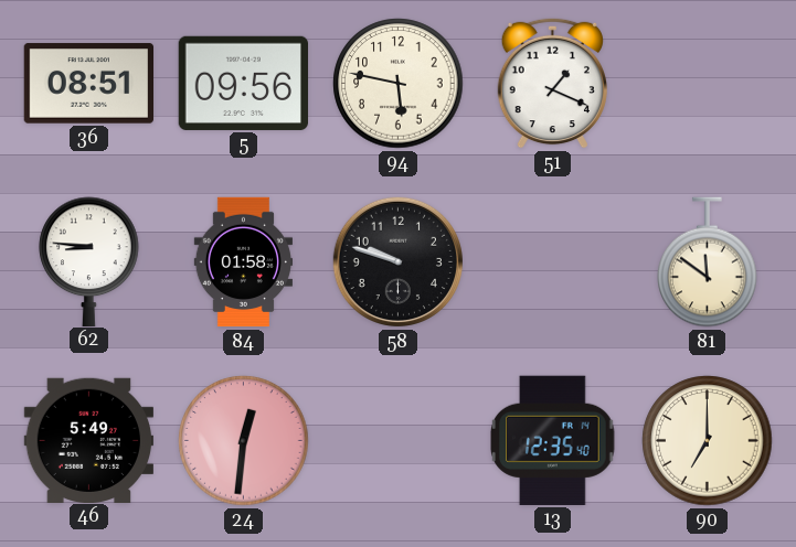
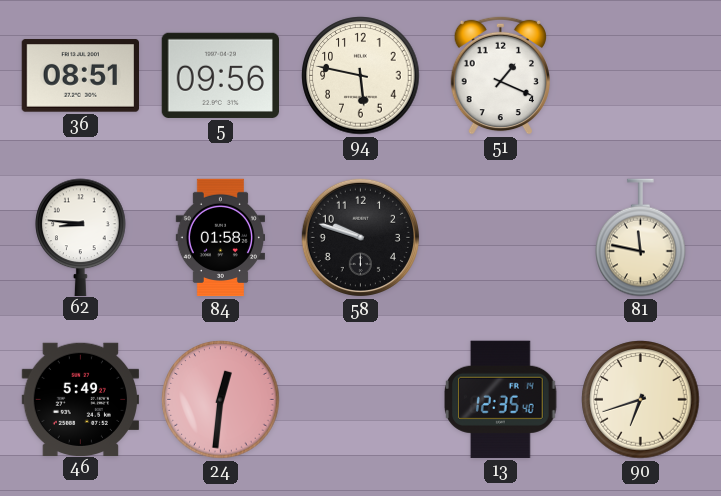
81: 11:51 -> 11:47 (641, 238)
90: 7:00 -> 6:42 (641, 400)
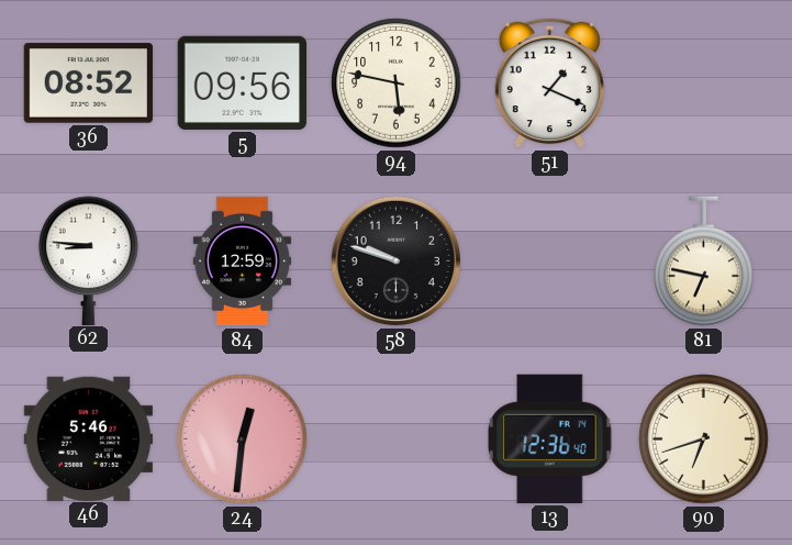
36: 08:51 -> 08:52 (88, 84)
84: 01:58 -> 12:59 (242, 262)
81: 11:47 -> 6:47 (704, 262)
46: 5:49 -> 5:46 (89, 438)
13: 12:35 -> 12:36 (550, 438)
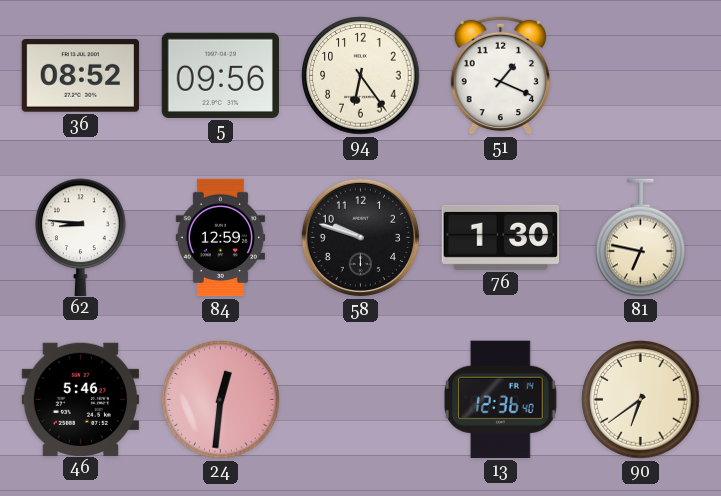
94: 5:47 -> 6:24 (361, 76)
76: none -> 1:30 (501, 237)
90: 6:42 -> 6:39 (641, 400)
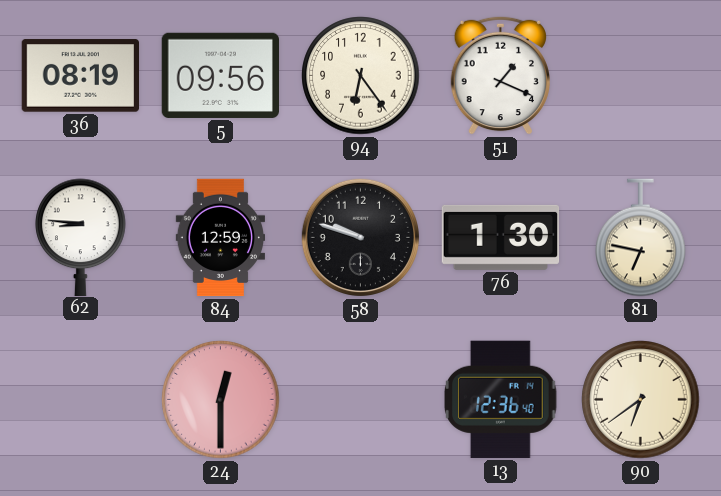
36: 08:52 -> 08:19 (80, 76)
46: 5:46 -> none (81, 399)
24: 12:31 -> 12:30 (221, 400)
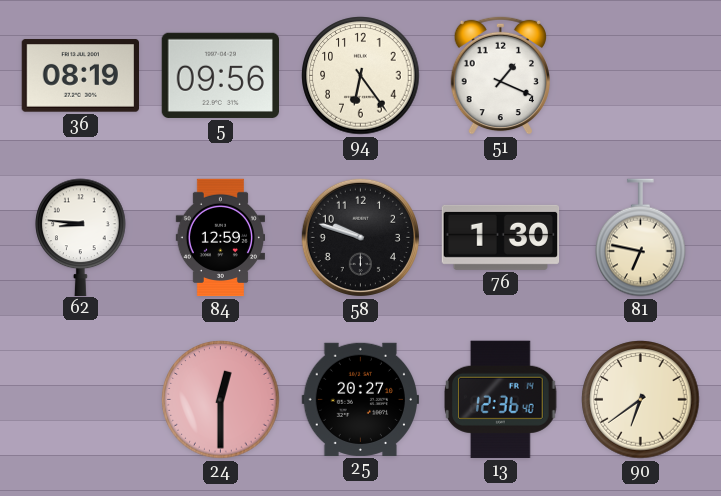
25: none -> 20:27 (360, 399)
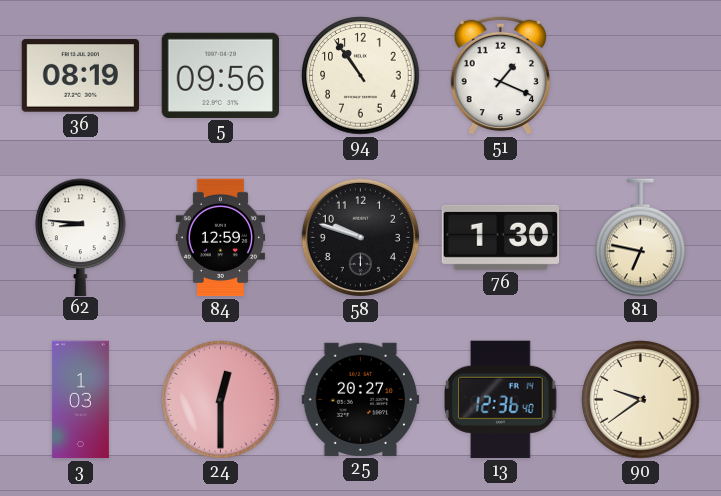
94: 6:24 -> 10:54 (361, 76)
3: none -> 1:03 (80, 400)
90: 6:39 -> 9:39 (641, 400)
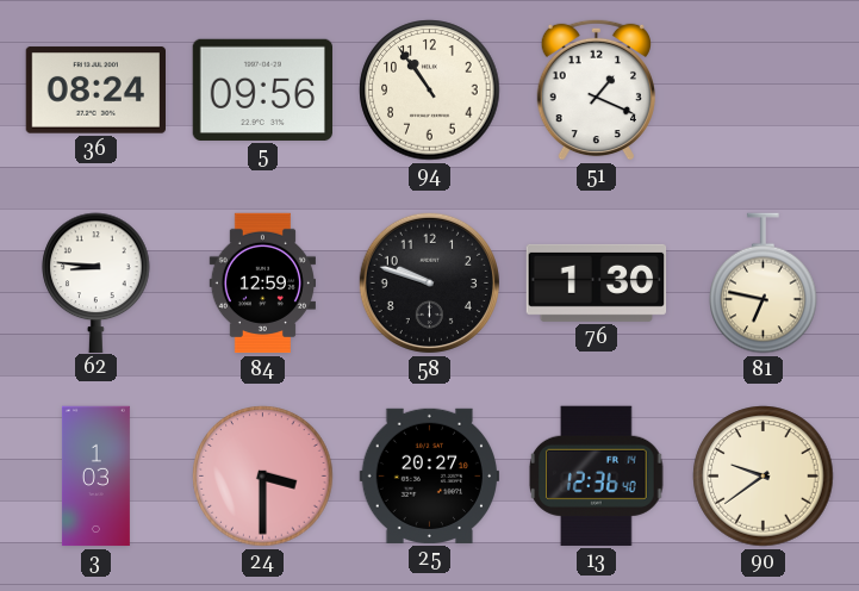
36: 08:19 -> 08:24 (95, 91)
24: 12:30 -> 3:30 (263, 477)
